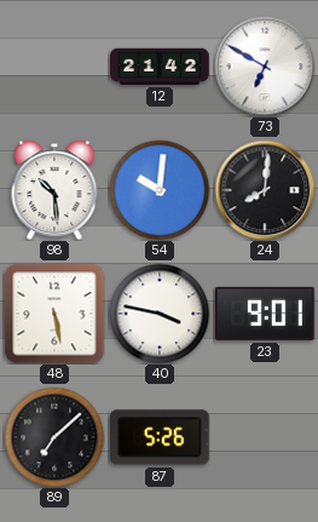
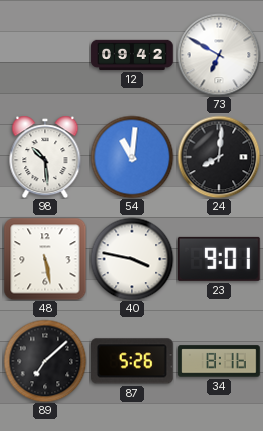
12: 21:42 -> 09:42 (132, 55)
54: 10:01 -> 11:01 (132, 157)
34: none -> 8:16 (219, 361)
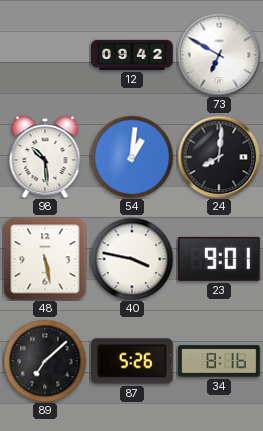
54: 11:01 -> 1:01 (132, 157)
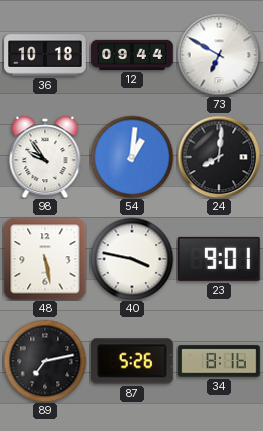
36: none -> 10:18 (45, 55)
12: 09:42 -> 09:44 (132, 55)
98: 10:29 -> 9:54 (45, 157)
89: 7:08 -> 7:13 (45, 361)
